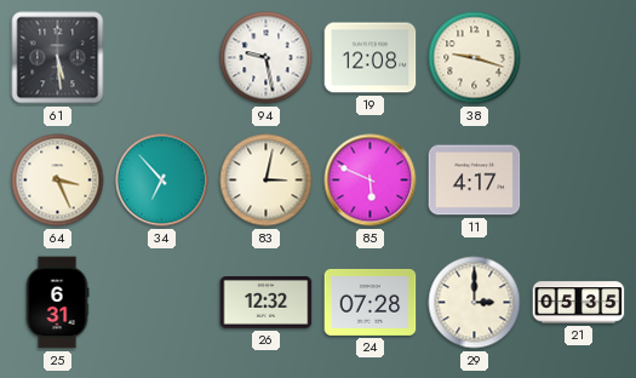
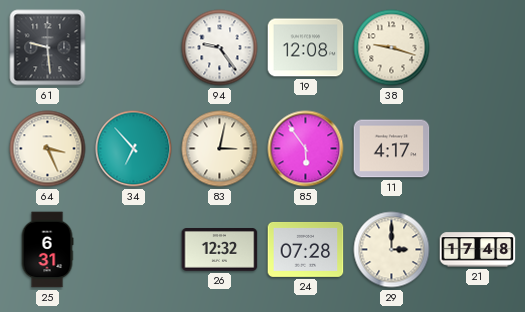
61: 5:29 -> 9:29 (48, 48)
94: 9:28 -> 9:24 (220, 48)
85: 5:49 -> 5:54 (306, 149)
21: 05:35 -> 17:48 (478, 250)
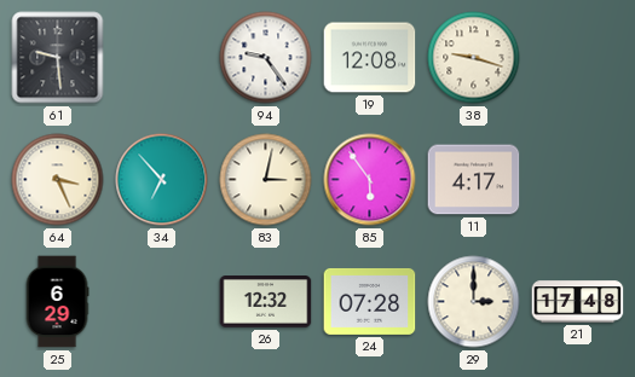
25: 6:31 -> 6:29 (57, 302)
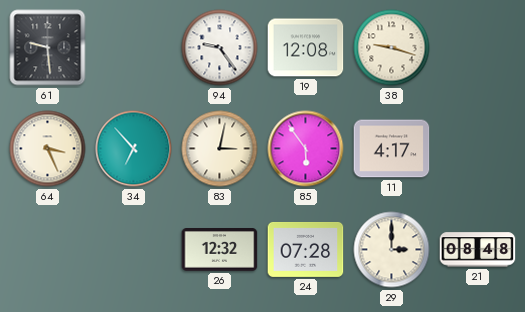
25: 6:29 -> none (57, 302)
21: 17:48 -> 08:48 (478, 250)
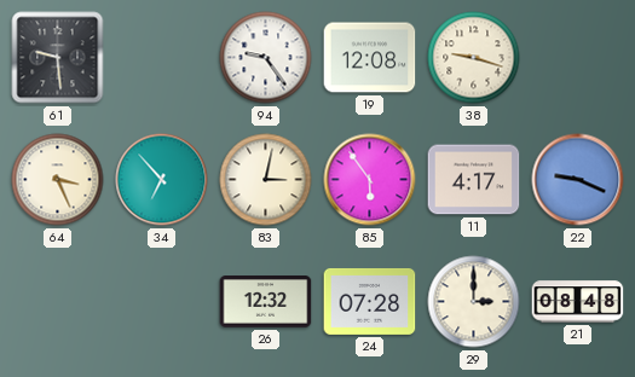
22: none -> 9:19 (578, 180)
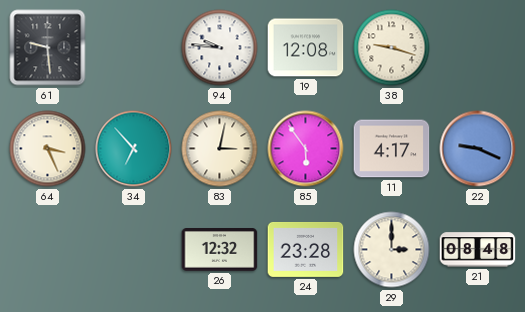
94: 9:24 -> 9:46 (220, 48)
24: 07:28 -> 23:28 (306, 249)
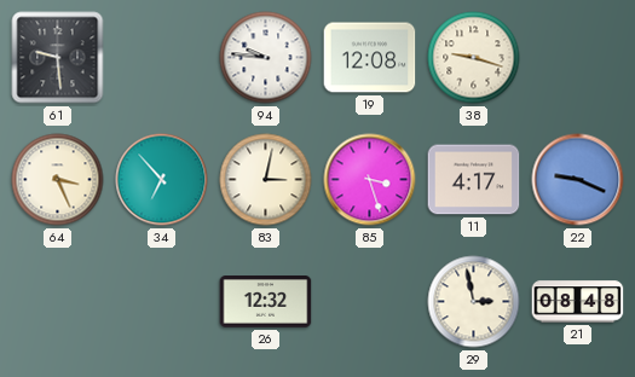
85: 5:54 -> 3:27 (370, 180)
24: 23:28 -> none (306, 249)
29: 3:00 -> 2:58 (474, 302)
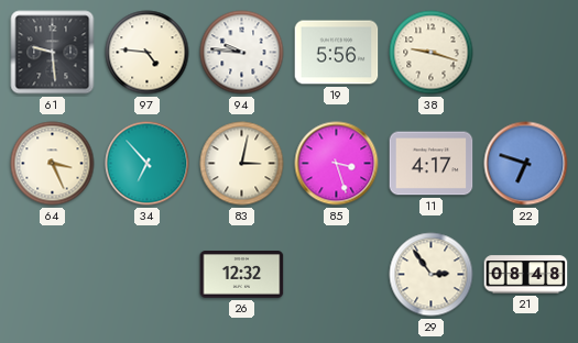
97: none -> 4:46 (148, 53)
19: 12:08 -> 5:56 (337, 53)
22: 9:19 -> 6:48 (526, 164)
29: 2:58 -> 2:54 (432, 275)
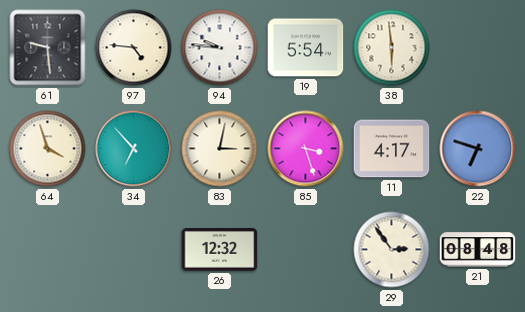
19: 5:56 -> 5:54 (306, 48)
38: 9:18 -> 5:59 (392, 48)
64: 3:26 -> 3:57 (48, 149)
